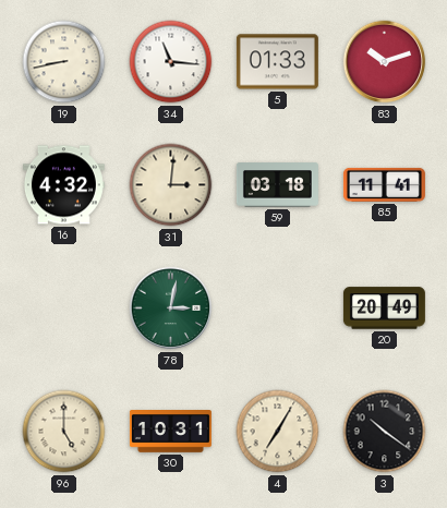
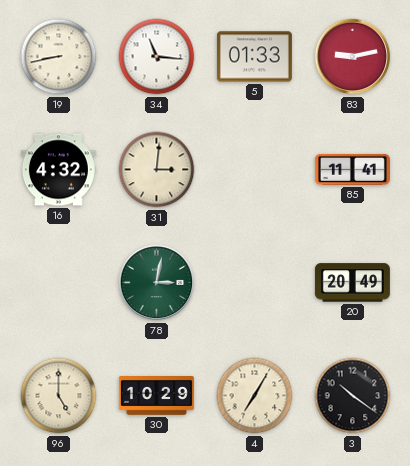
83: 10:12 -> 9:13 (353, 57)
59: 03:18 -> none (277, 185)
30: 10:31 -> 10:29 (156, 396)
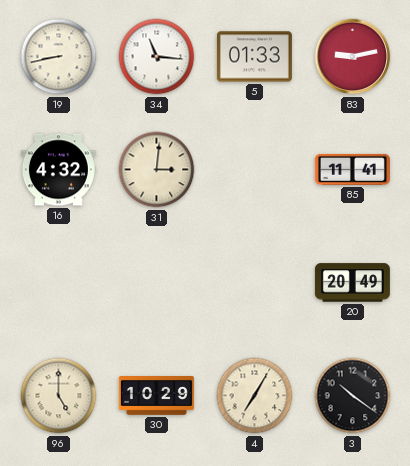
78: 3:02 -> none (157, 283)
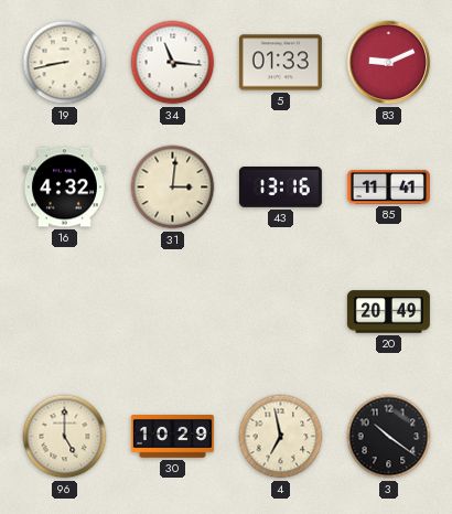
83: 9:13 -> 9:11 (389, 63)
43: none -> 13:16 (280, 188)
4: 7:05 -> 6:58 (281, 437)
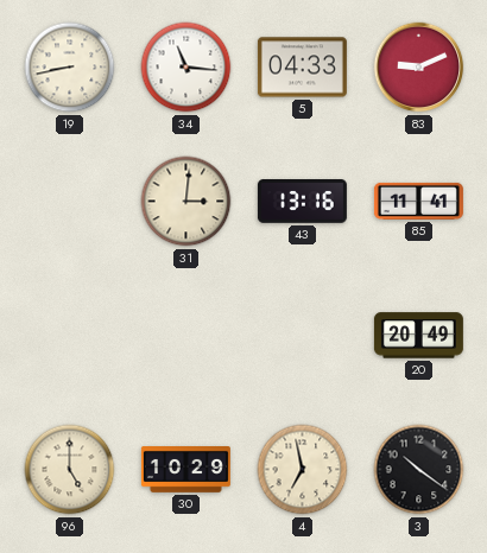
5: 01:33 -> 04:33 (302, 68)
16: 4:32 -> none (64, 188)
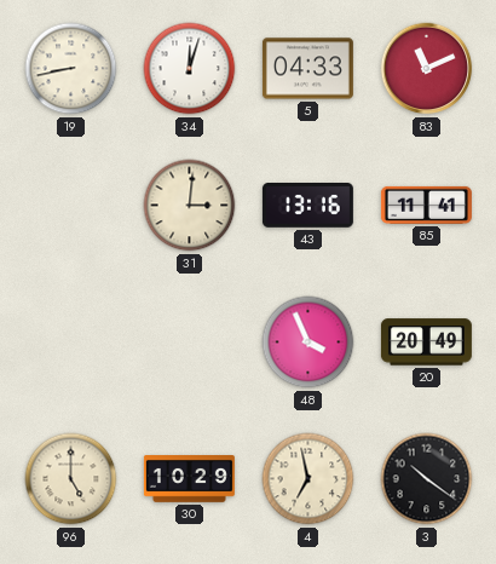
34: 11:16 -> 12:03 (190, 69)
83: 9:11 -> 11:11 (427, 69)
48: none -> 3:56 (308, 343)
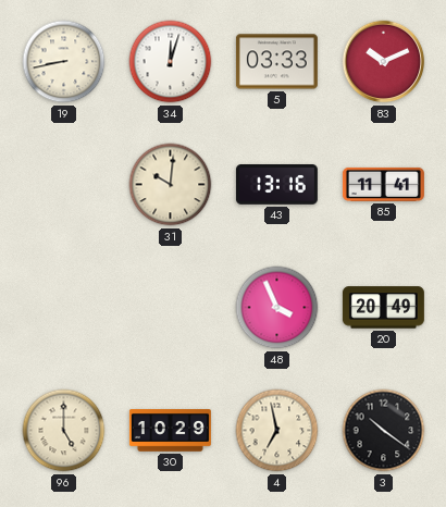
5: 04:33 -> 03:33 (276, 62)
83: 11:11 -> 10:11 (384, 62)
31: 3:01 -> 10:01 (171, 185)
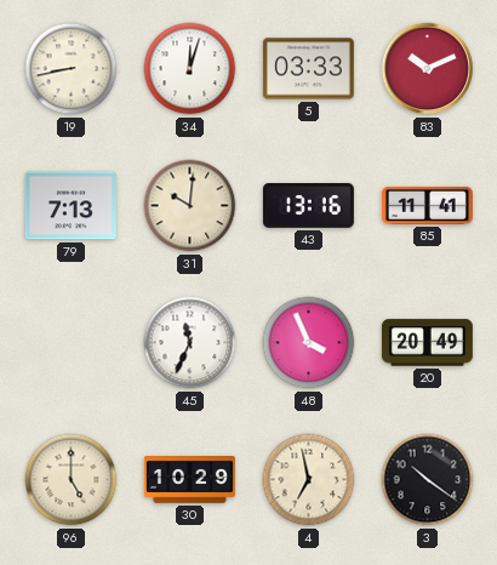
79: none -> 7:13 (70, 206)
45: none -> 11:34 (190, 343)
